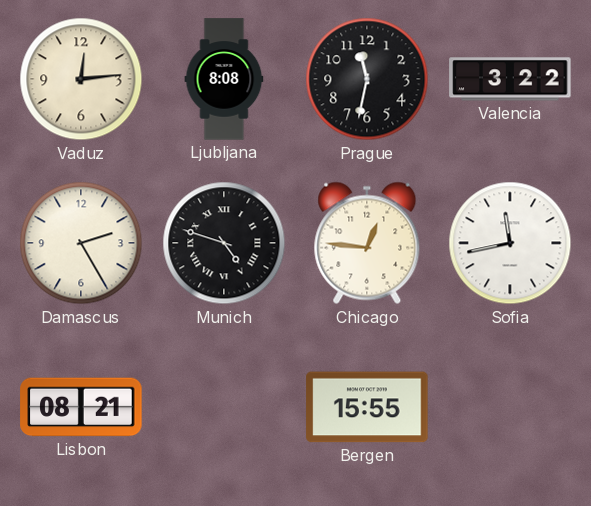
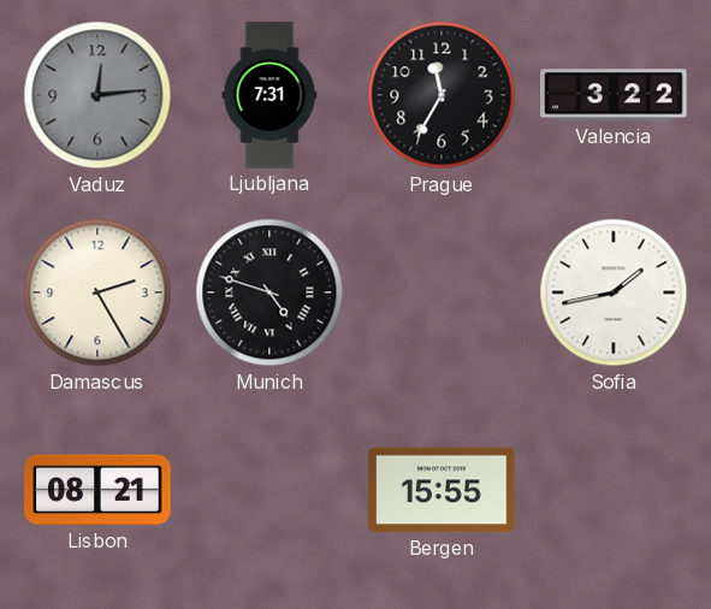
Vaduz dial: cream -> grey (97, 95)
Ljubljana: 8:08 -> 7:31 (269, 95)
Prague: 11:32 -> 11:35 (442, 95)
Chicago: 12:46 -> none (367, 243)
Sofia: 11:43 -> 1:43 (614, 292)
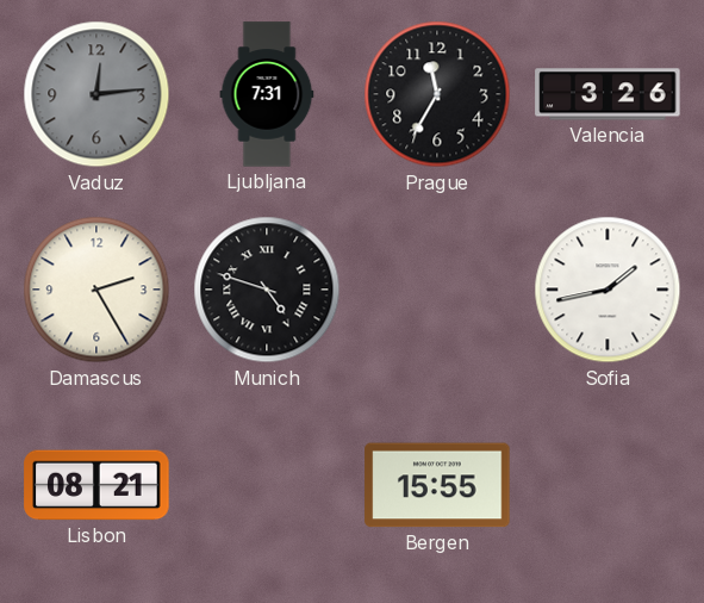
Valencia: 3:22 -> 3:26 (608, 94)
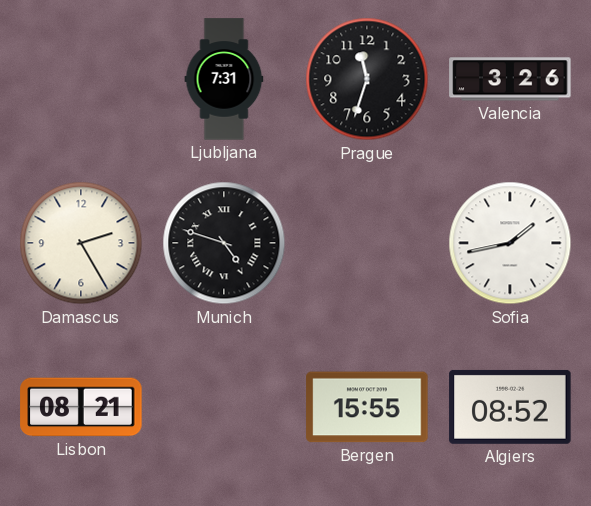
Vaduz: 12:14 -> none (96, 94)
Prague: 11:35 -> 11:33 (367, 79)
Algiers: none -> 08:52 (510, 407)
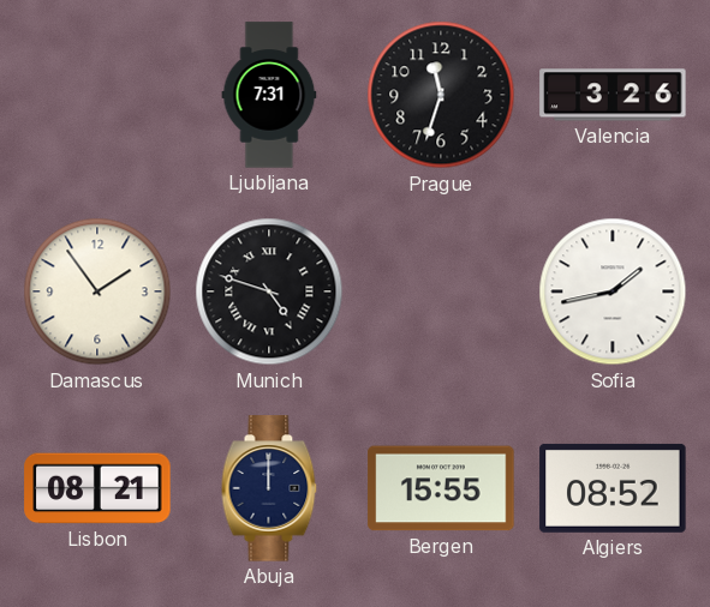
Damascus: 2:25 -> 1:54 (97, 292)
Abuja: none -> 12:00 (269, 488)
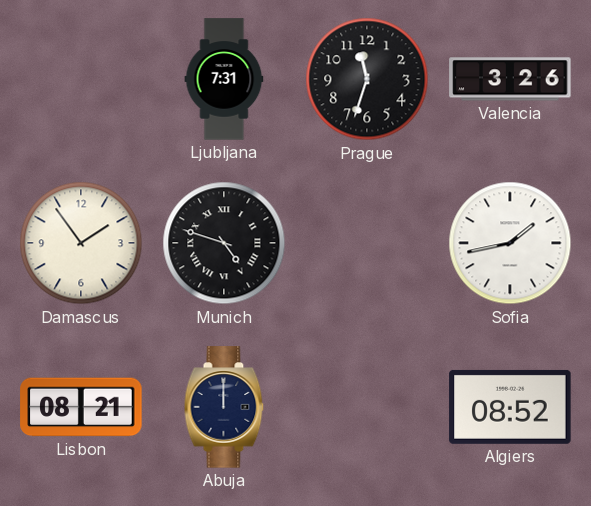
Bergen: 15:55 -> none (441, 488)
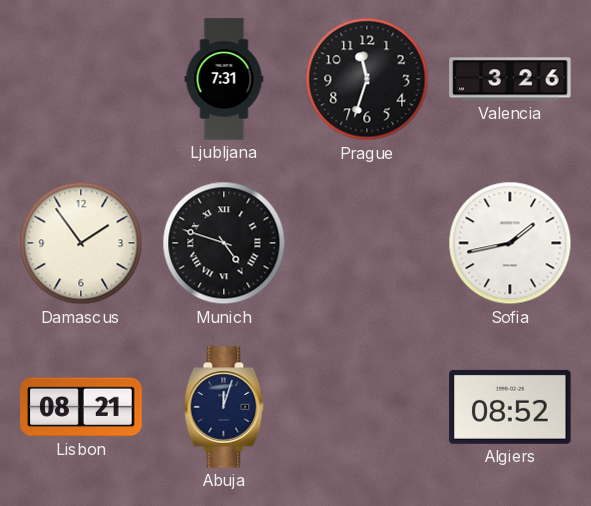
Abuja: 12:00 -> 12:03 (224, 407)
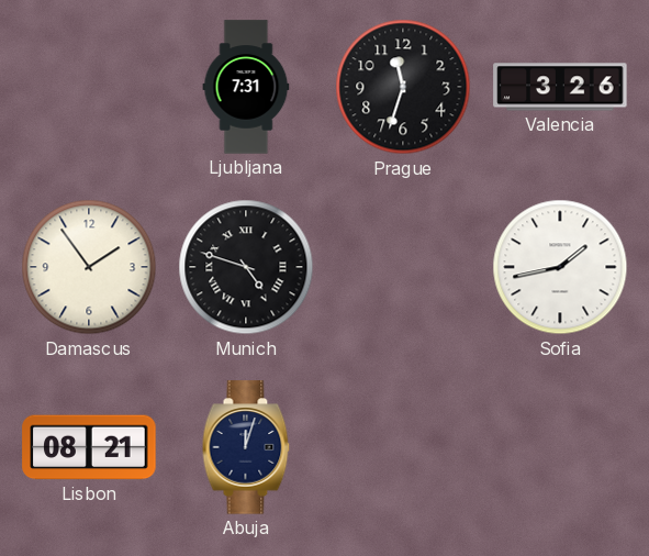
Algiers: 08:52 -> none (510, 407)
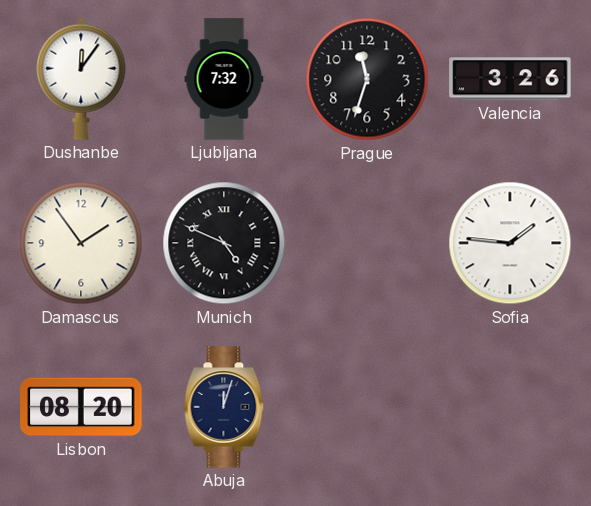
Dushanbe: none -> 12:06 (81, 79)
Ljubljana: 7:31 -> 7:32 (224, 79)
Munich: 4:48 -> 4:49 (224, 243)
Sofia: 1:43 -> 1:46 (510, 243)
Lisbon: 08:21 -> 08:20 (81, 407)
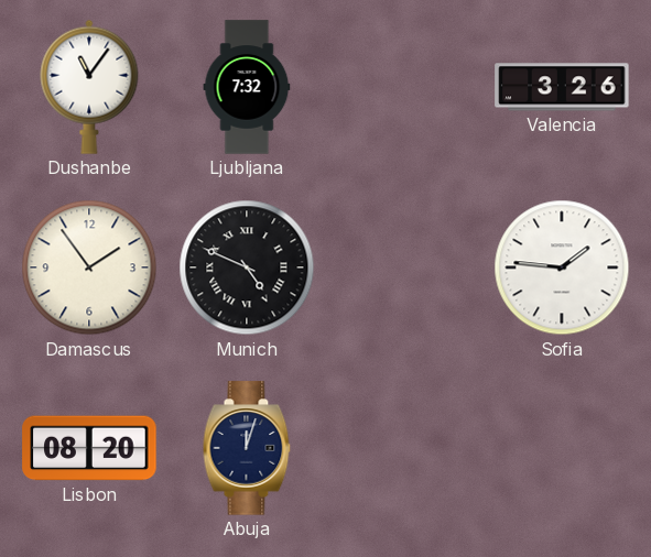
Dushanbe: 12:06 -> 11:06 (89, 87)
Prague: 11:33 -> none (367, 79)
